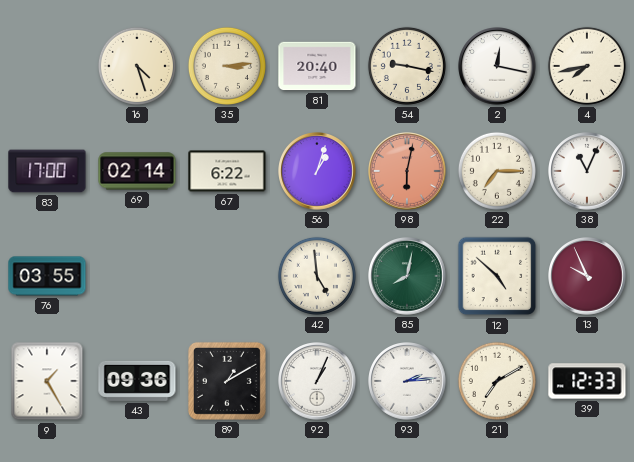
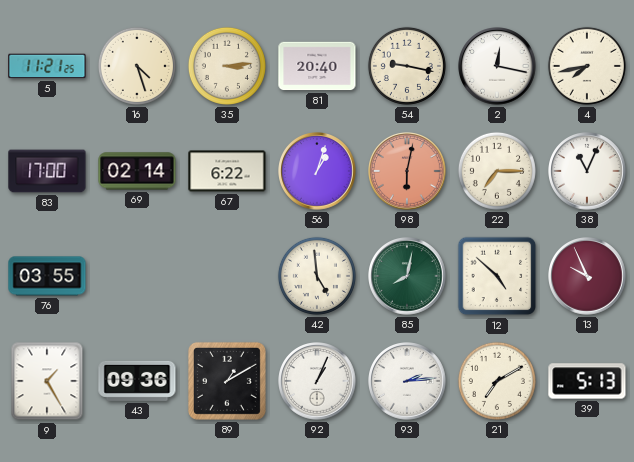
5: none -> 11:21 (47, 66)
39: 12:33 -> 5:13 (587, 381)
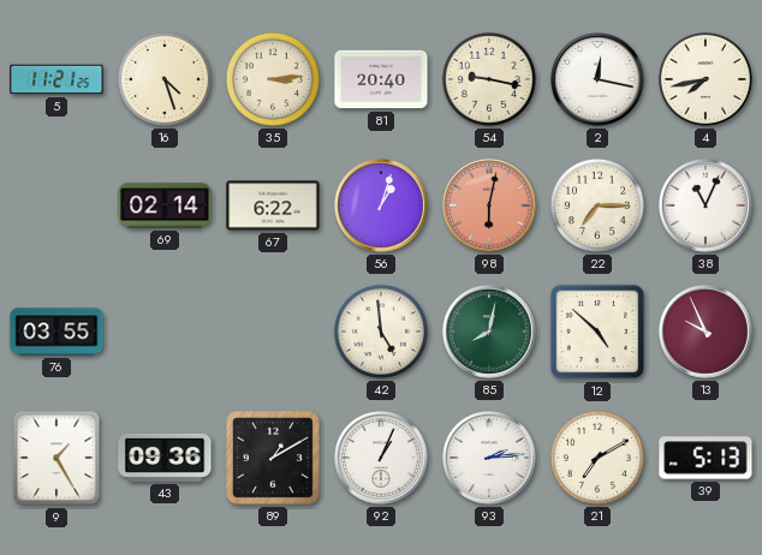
83: 17:00 -> none (47, 171)
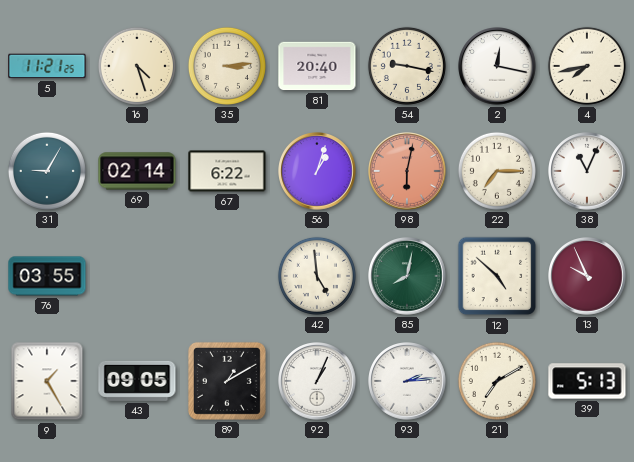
31: none -> 9:05 (47, 171)
43: 09:36 -> 09:05 (137, 381)
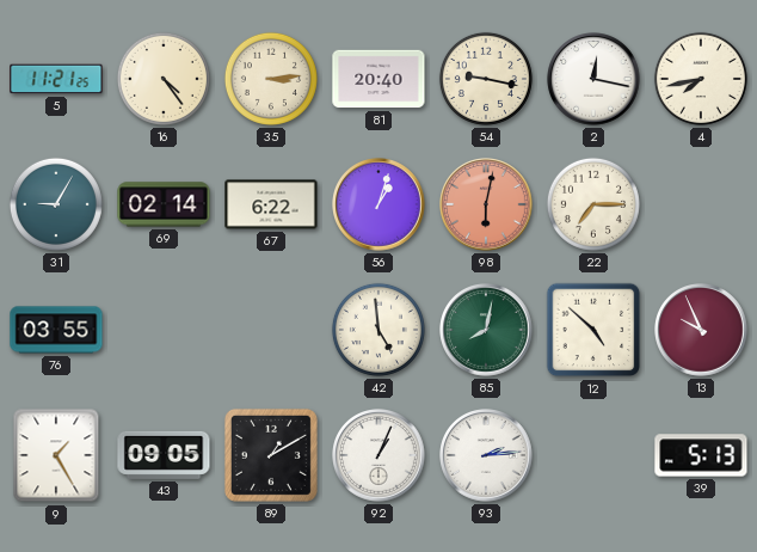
16: 4:27 -> 4:24 (164, 79)
38: 11:04 -> none (587, 171)
21: 7:10 -> none (497, 381)
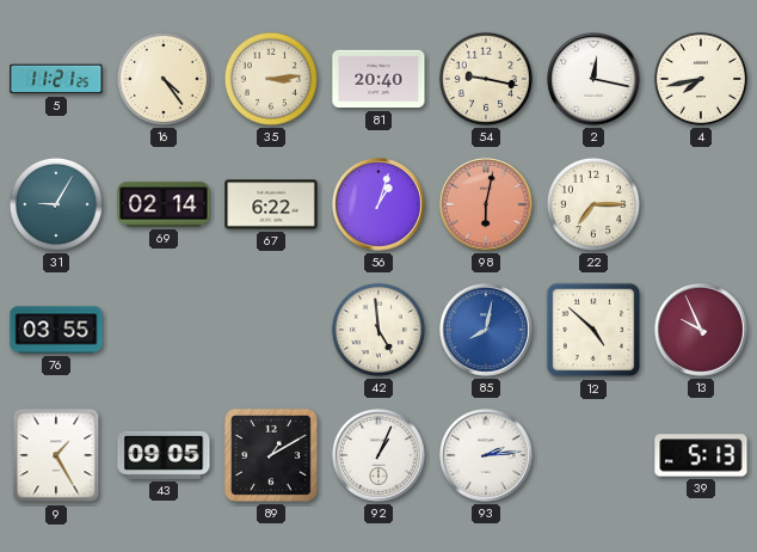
85 dial: green -> blue (486, 330)
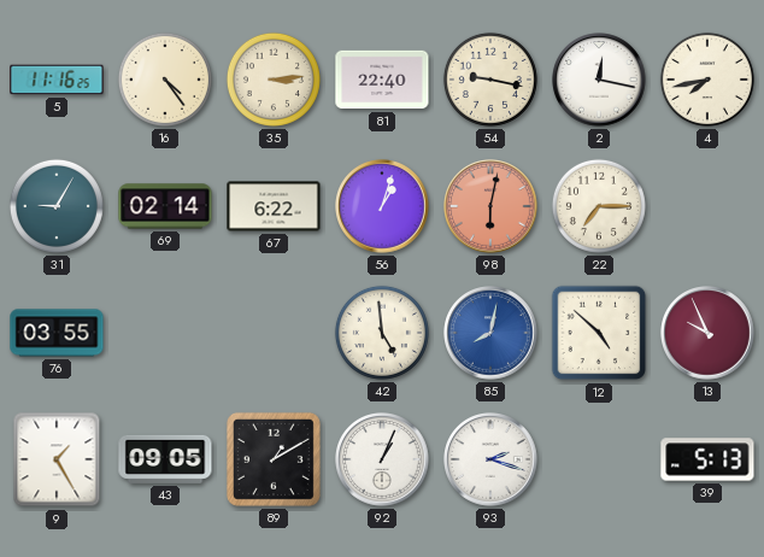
5: 11:21 -> 11:16 (57, 80)
81: 20:40 -> 22:40 (382, 80)
93: 2:14 -> 2:18 (490, 459)
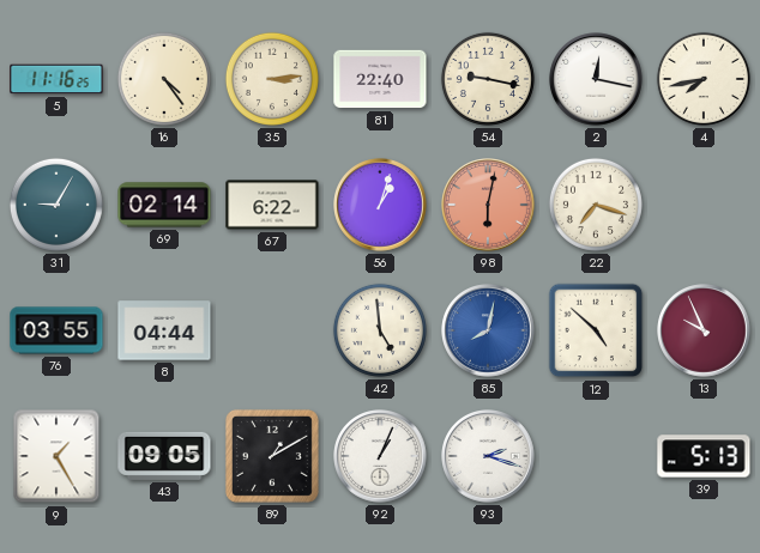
22: 7:15 -> 7:18 (596, 205)
8: none -> 04:44 (164, 330)
